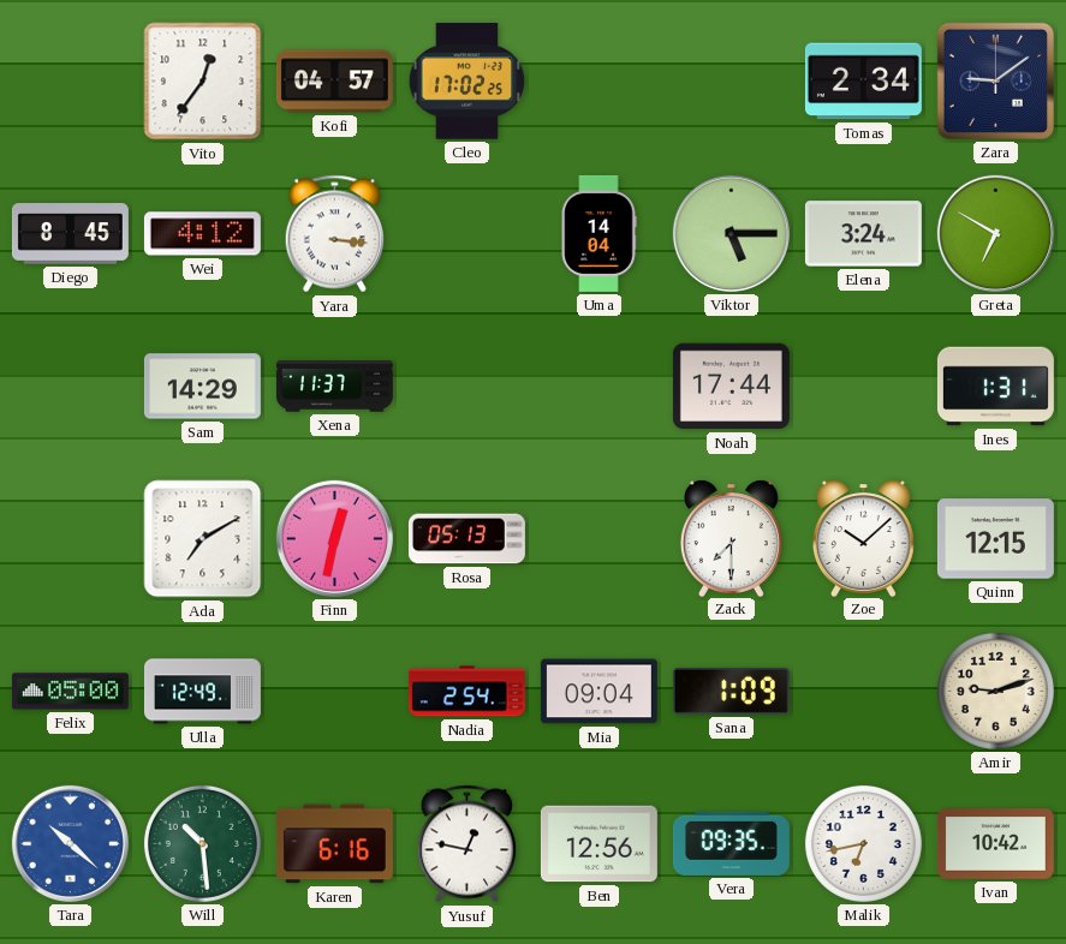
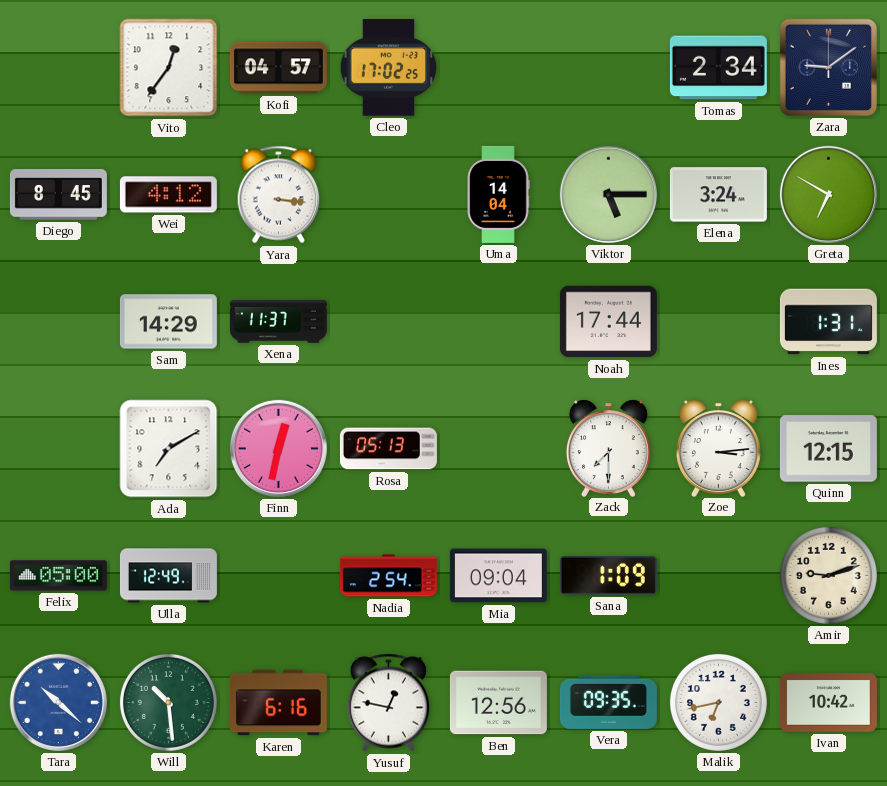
Zoe: 10:08 -> 3:14 (718, 448)
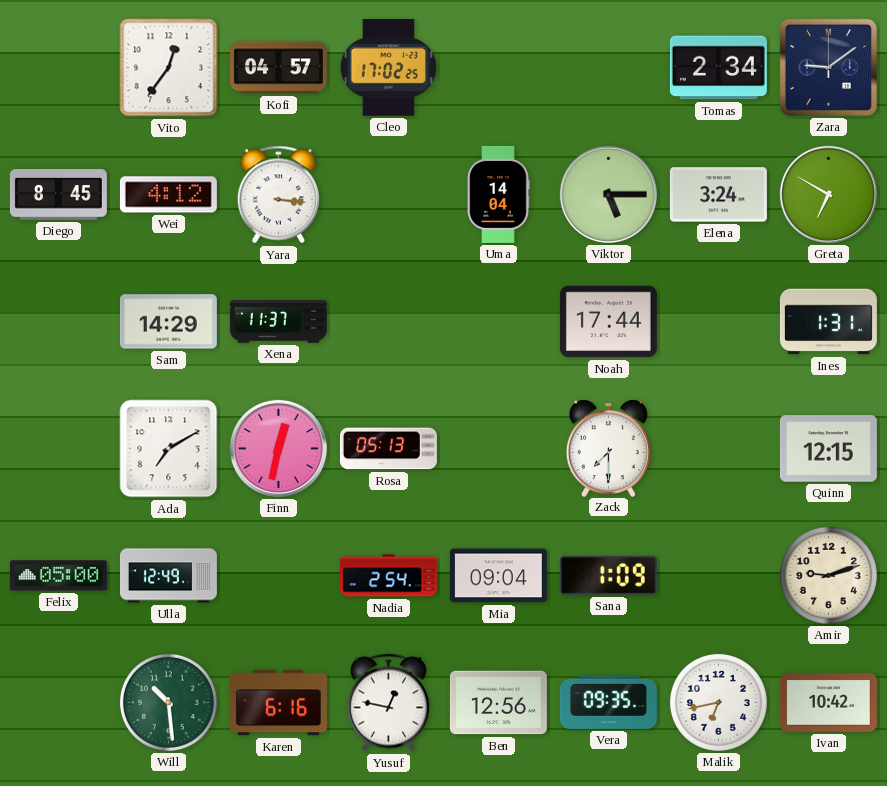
Zoe: 3:14 -> none (718, 448)
Tara: 10:22 -> none (58, 702)
